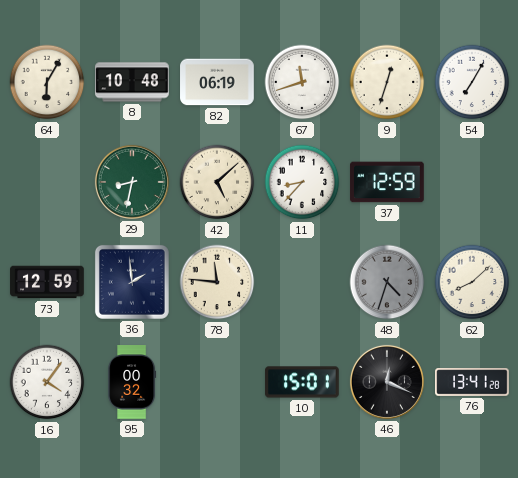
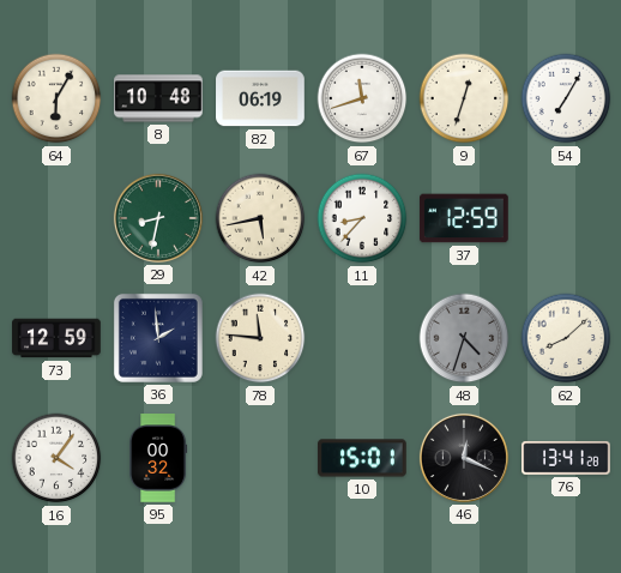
42: 5:08 -> 5:43 (260, 218)
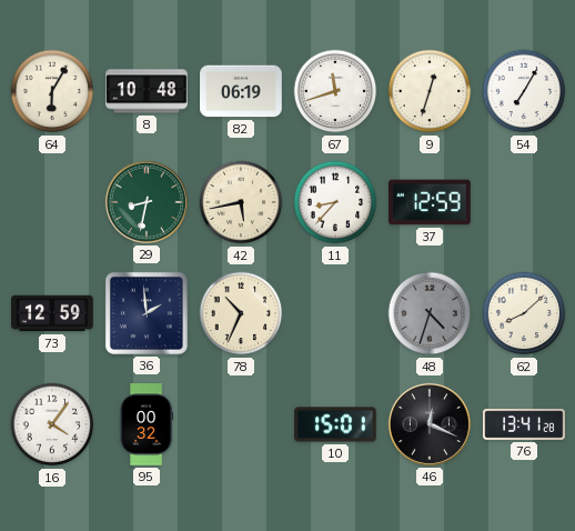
78: 11:46 -> 10:34 (241, 313)
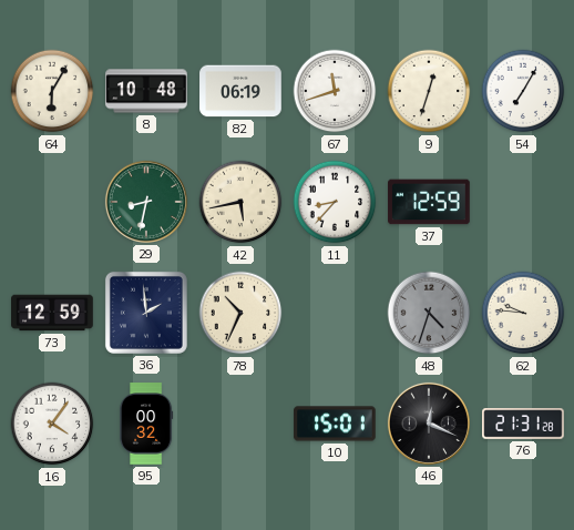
62: 8:08 -> 9:46 (523, 313)
76: 13:41 -> 21:31 (523, 424)
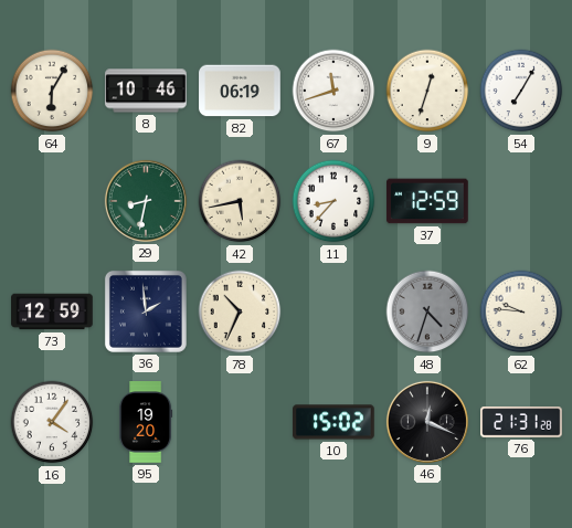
8: 10:48 -> 10:46 (146, 91)
95: 00:32 -> 19:20 (146, 422)
10: 15:01 -> 15:02 (333, 422)
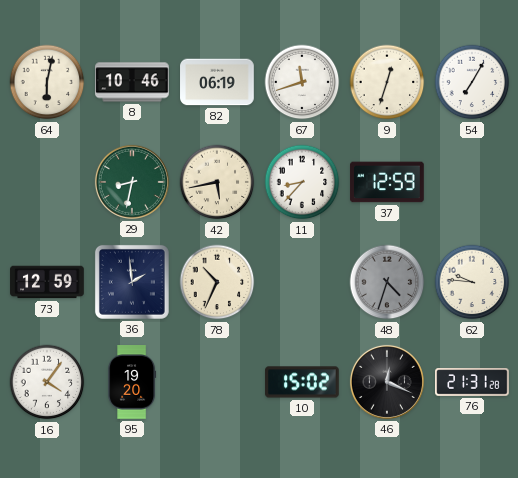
64: 6:05 -> 6:02 (47, 82)
